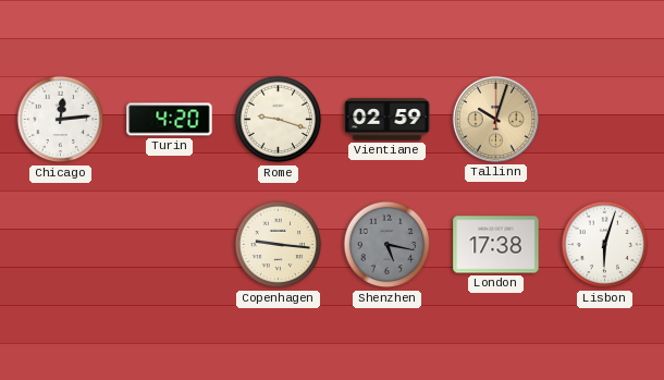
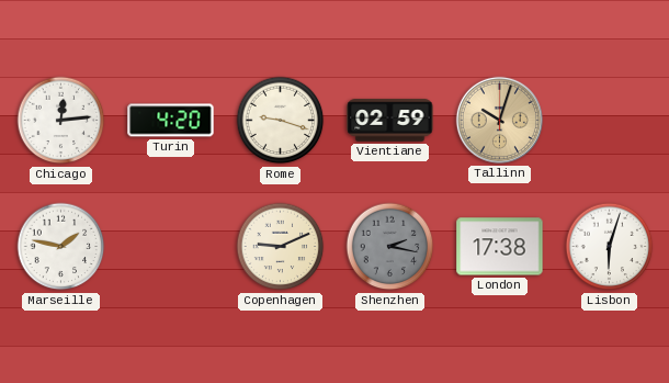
Marseille: none -> 1:47 (61, 247)
Copenhagen: 9:16 -> 9:11 (281, 247)
Shenzhen: 5:17 -> 2:17 (390, 247)
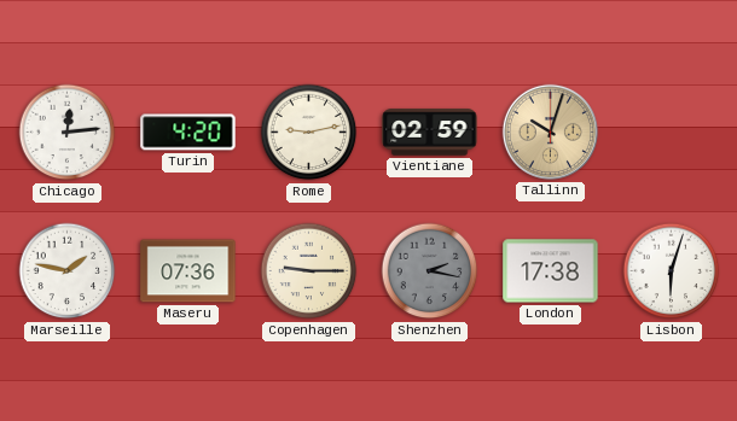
Rome: 9:18 -> 9:13 (309, 133)
Maseru: none -> 07:36 (188, 271)
Copenhagen: 9:11 -> 9:15 (309, 271)
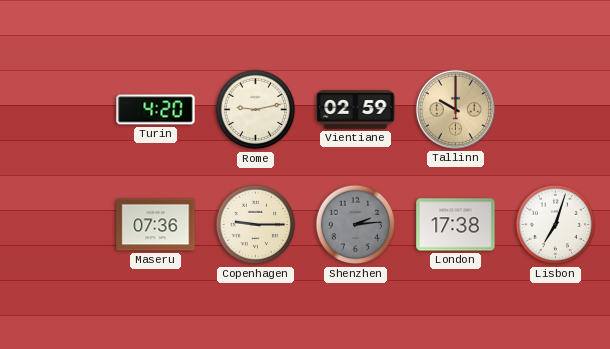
Chicago: 12:14 -> none (68, 133)
Tallinn: 10:03 -> 10:00 (455, 109)
Marseille: 1:47 -> none (68, 271)
Shenzhen: 2:17 -> 2:14 (356, 225)
Lisbon: 6:03 -> 7:03 (556, 225)
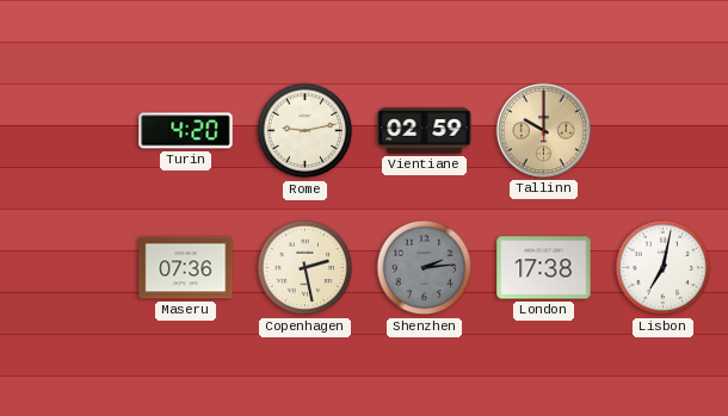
Copenhagen: 9:15 -> 2:28 (306, 268)
Lisbon: 7:03 -> 7:02 (664, 268)
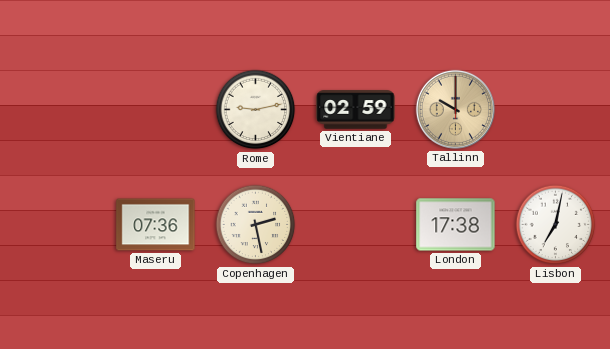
Turin: 4:20 -> none (186, 131)
Shenzhen: 2:14 -> none (425, 268)
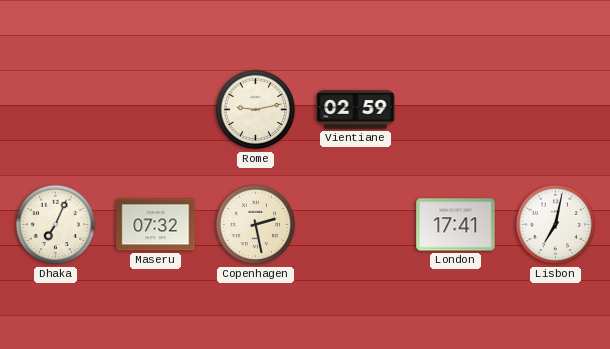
Tallinn: 10:00 -> none (455, 109)
Dhaka: none -> 7:04 (56, 225)
Maseru: 07:36 -> 07:32 (156, 225)
London: 17:38 -> 17:41 (456, 225)
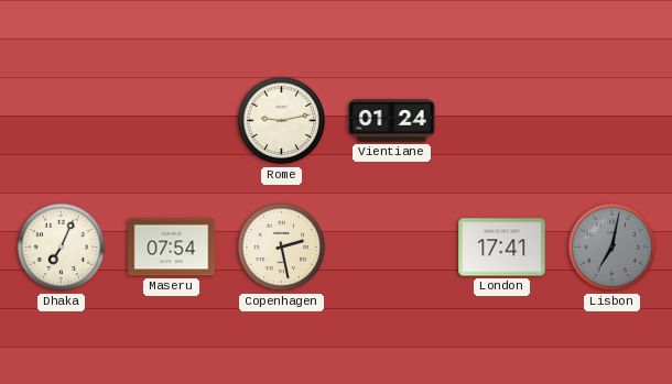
Vientiane: 02:59 -> 01:24 (392, 121)
Maseru: 07:32 -> 07:54 (172, 248)
Lisbon dial: white -> grey (613, 248)
